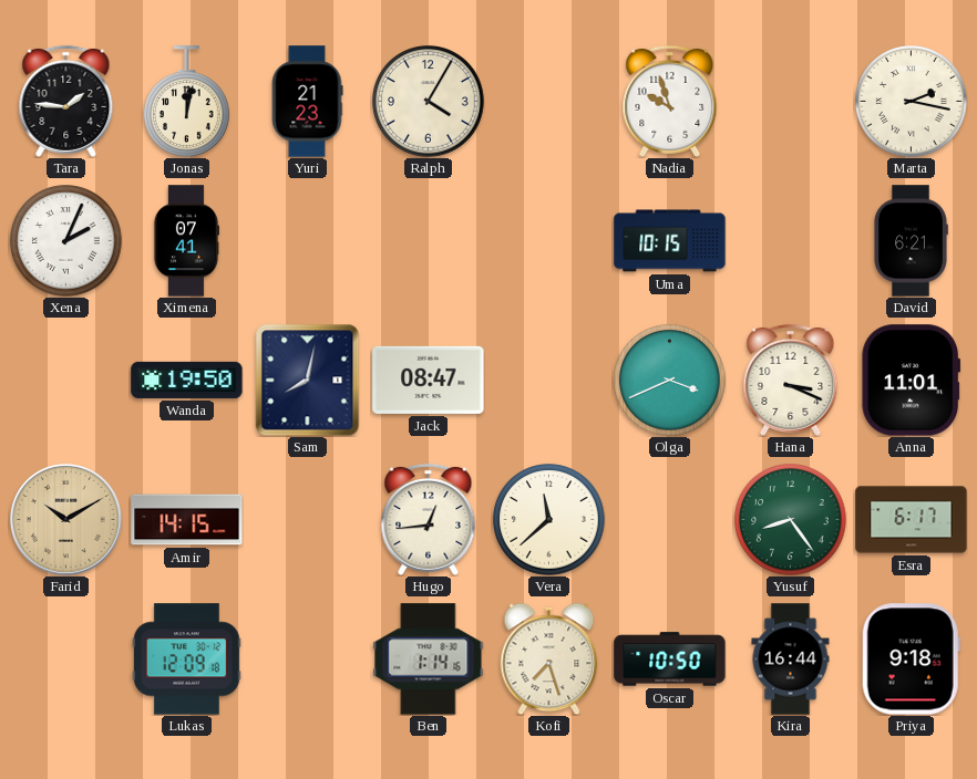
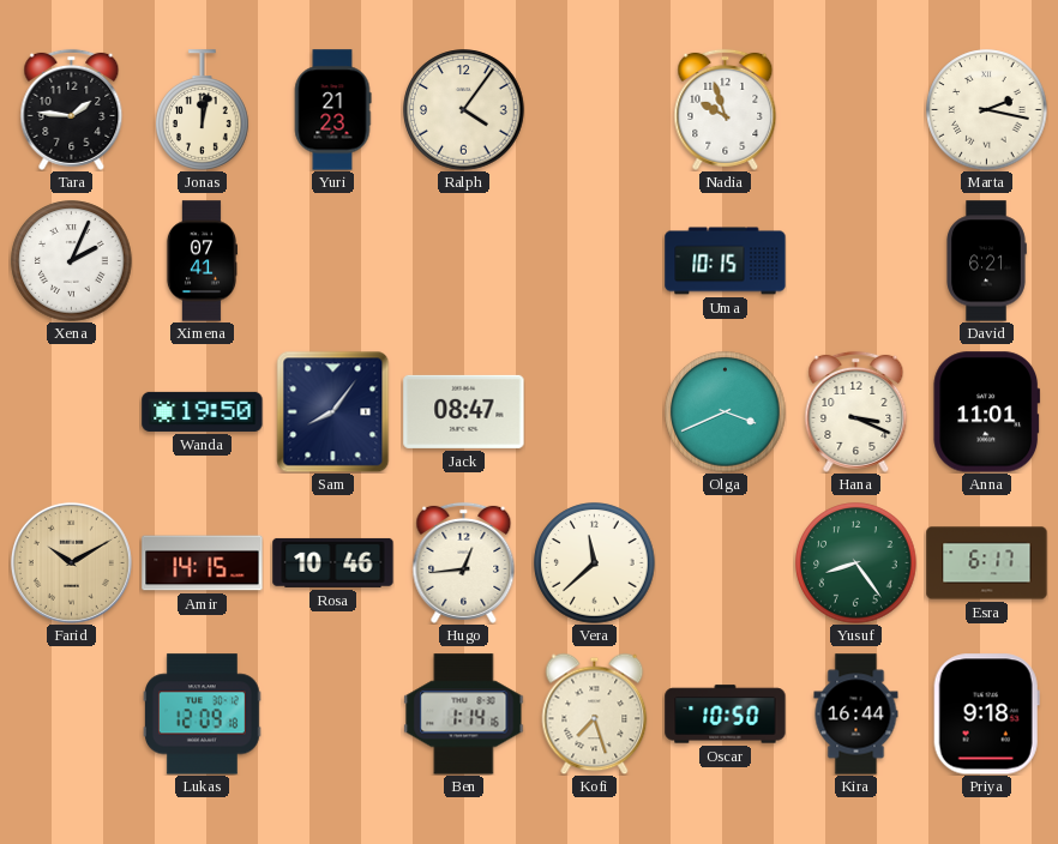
Ralph: 4:05 -> 4:06 (464, 110)
Sam: 8:02 -> 8:06 (333, 411)
Rosa: none -> 10:46 (333, 562)
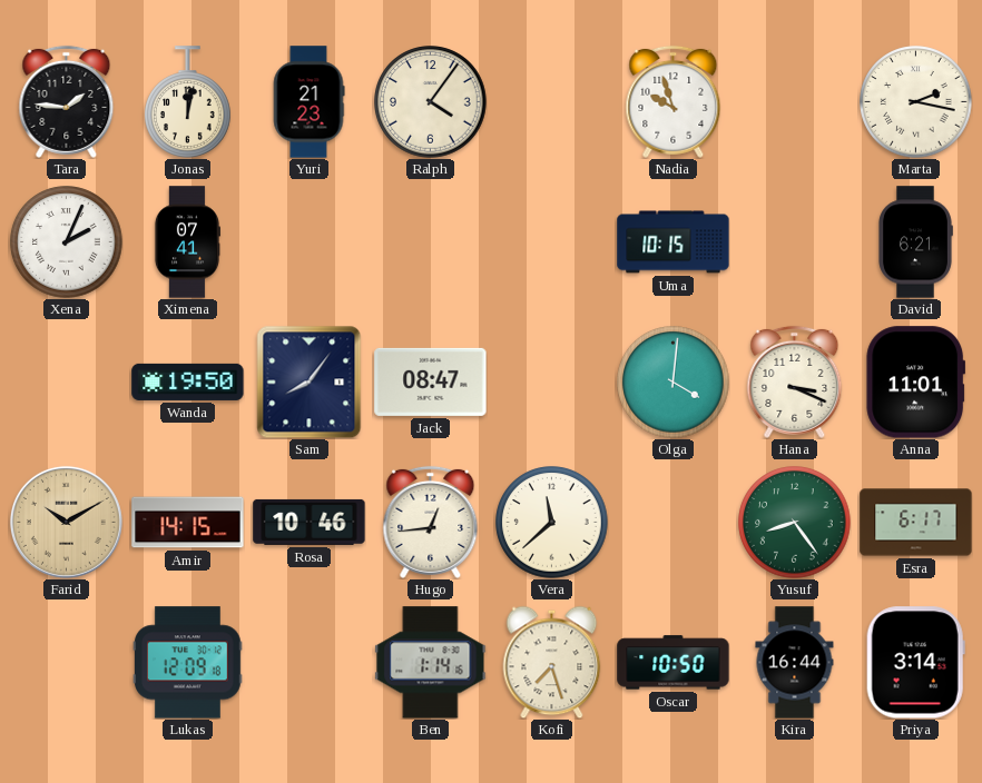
Olga: 3:41 -> 4:01 (674, 383)
Priya: 9:18 -> 3:14 (915, 663)
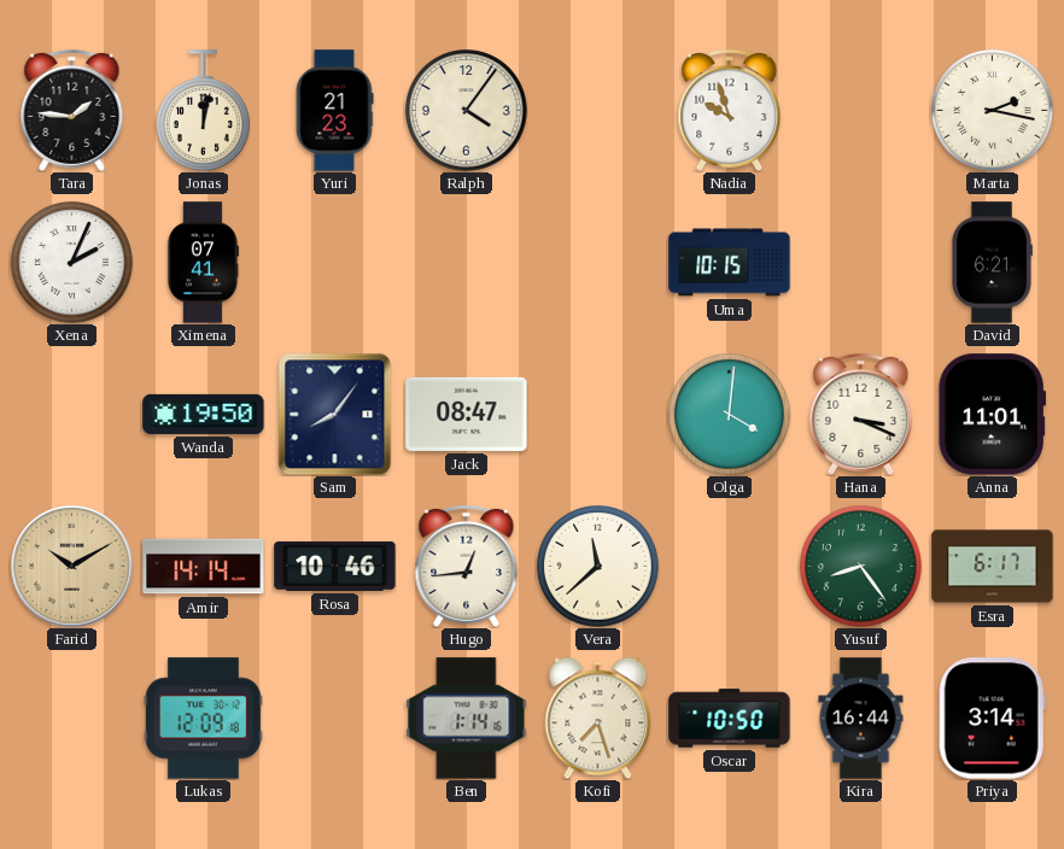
Amir: 14:15 -> 14:14 (204, 567)
